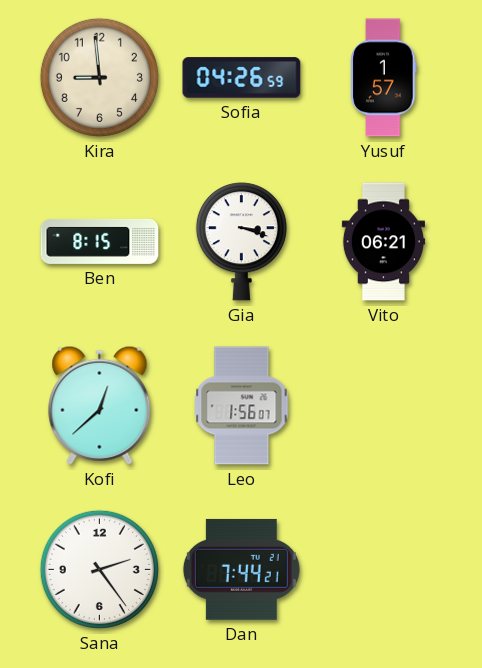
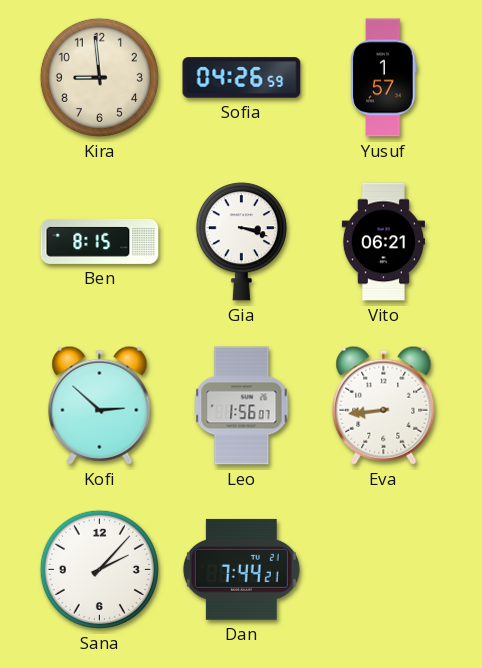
Kofi: 12:38 -> 2:52 (100, 405)
Eva: none -> 8:44 (384, 405)
Sana: 2:24 -> 2:07 (99, 569)
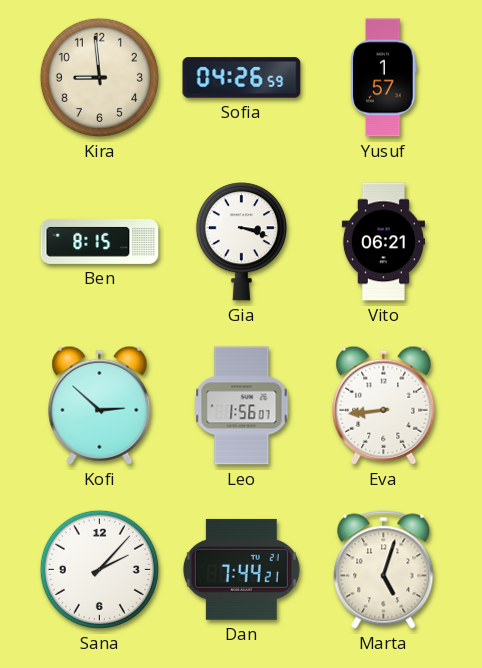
Marta: none -> 5:03 (384, 570)
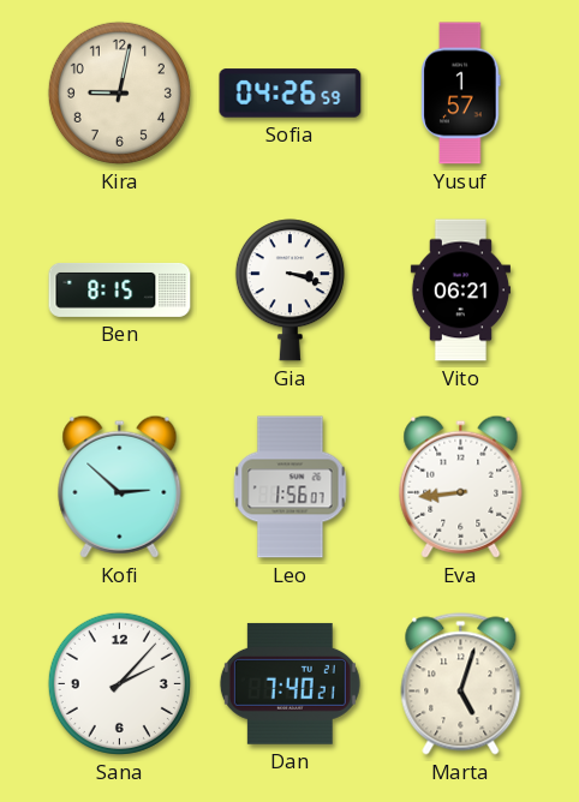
Kira: 8:59 -> 9:02 (119, 92)
Dan: 7:44 -> 7:40 (289, 683)
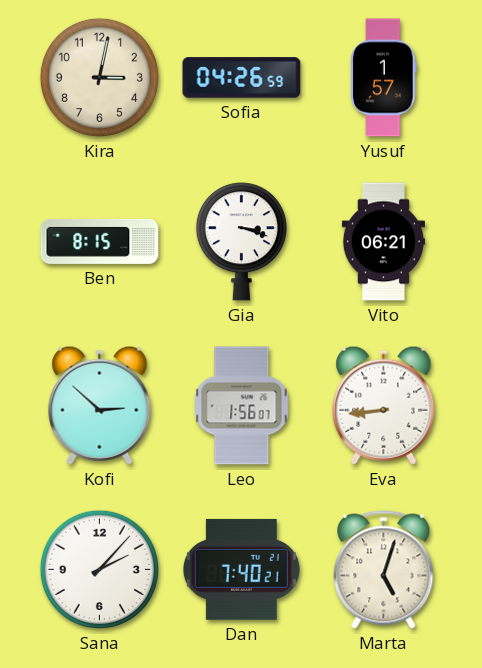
Kira: 9:02 -> 3:02 (99, 77)
